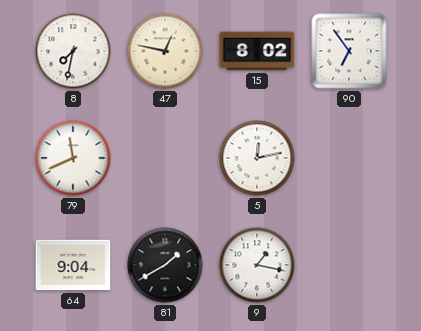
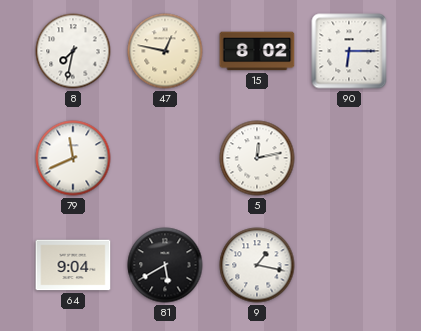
90: 6:54 -> 6:15 (349, 51)
81: 1:40 -> 5:40 (165, 265)
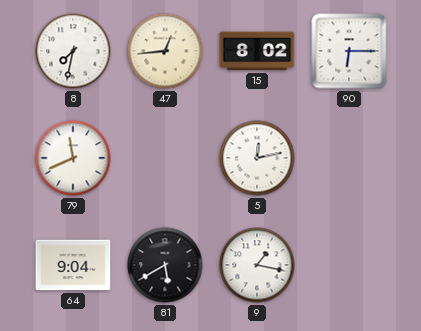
47: 12:47 -> 12:44 (165, 51)
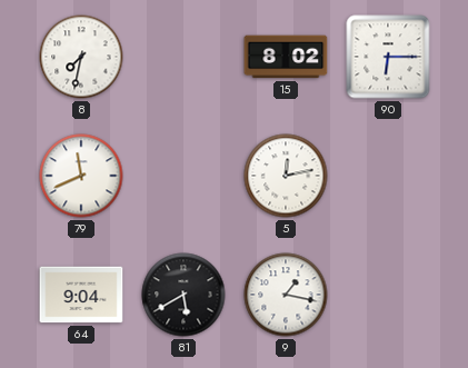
47: 12:44 -> none (165, 51)
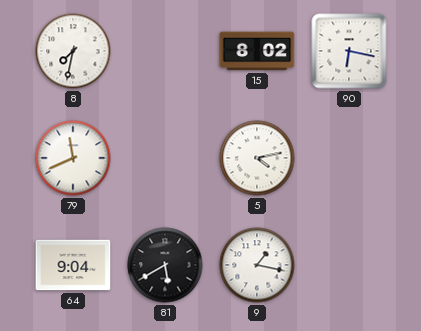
90: 6:15 -> 6:17 (349, 51)
5: 12:13 -> 4:13 (257, 158)
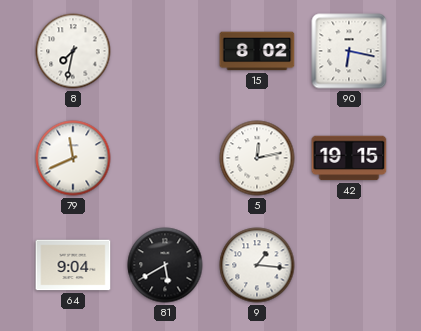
5: 4:13 -> 12:13 (257, 158)
42: none -> 19:15 (349, 158)
9: 1:17 -> 1:16 (257, 265)
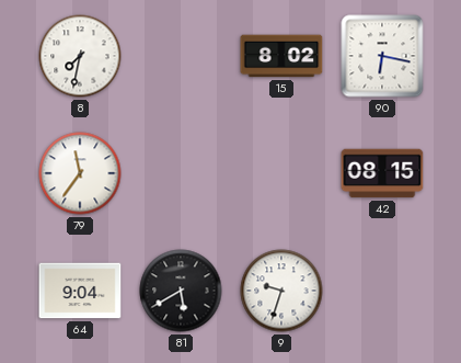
79: 11:41 -> 11:36 (80, 173)
5: 12:13 -> none (257, 158)
42: 19:15 -> 08:15 (382, 173)
9: 1:16 -> 9:33 (281, 291)
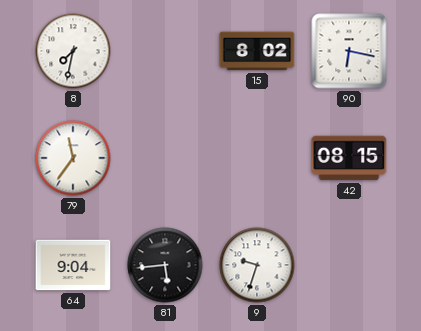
81: 5:40 -> 5:44 (165, 265)
